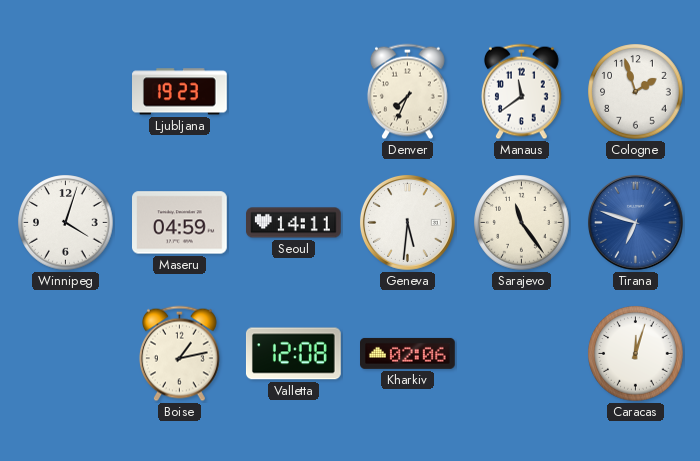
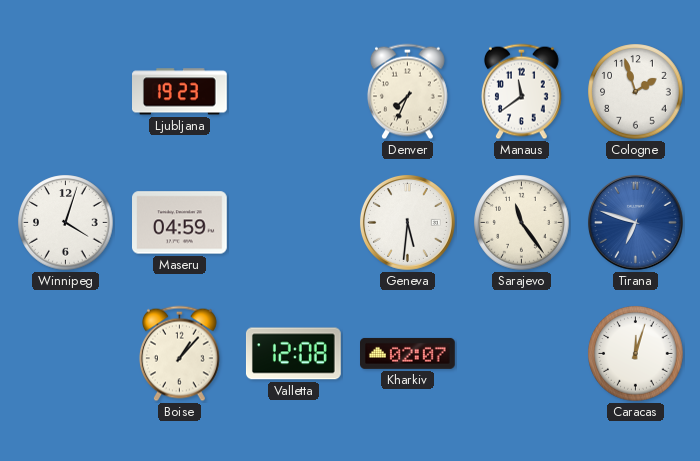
Seoul: 14:11 -> none (294, 223)
Boise: 1:13 -> 1:07 (179, 354)
Kharkiv: 02:06 -> 02:07 (408, 353)
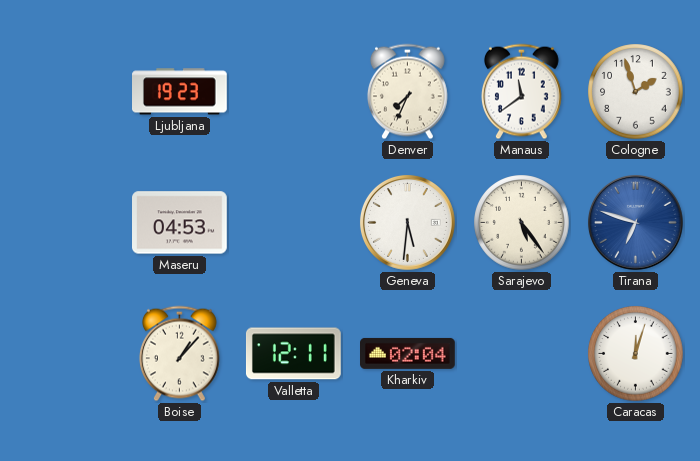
Winnipeg: 4:03 -> none (66, 223)
Maseru: 04:59 -> 04:53 (180, 223)
Sarajevo: 11:24 -> 5:24 (522, 223)
Valletta: 12:08 -> 12:11 (294, 354)
Kharkiv: 02:07 -> 02:04 (408, 353)
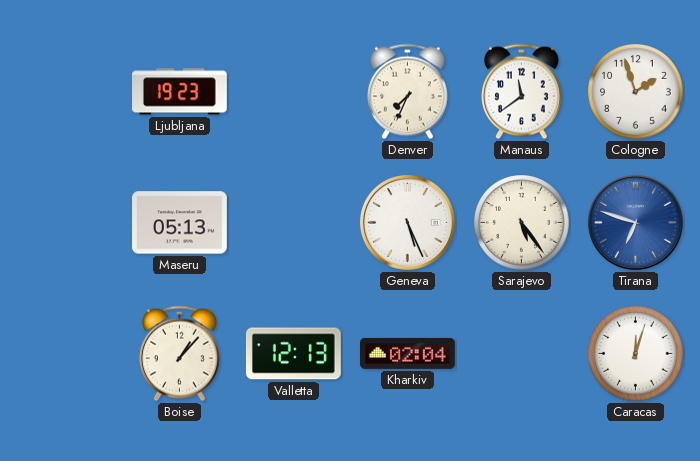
Maseru: 04:53 -> 05:13 (180, 223)
Geneva: 5:31 -> 5:26 (408, 223)
Valletta: 12:11 -> 12:13 (294, 354)
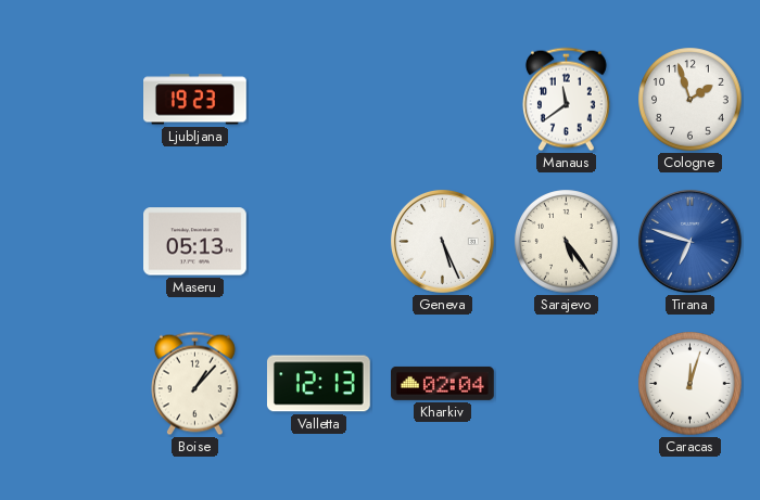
Denver: 7:34 -> none (407, 92)
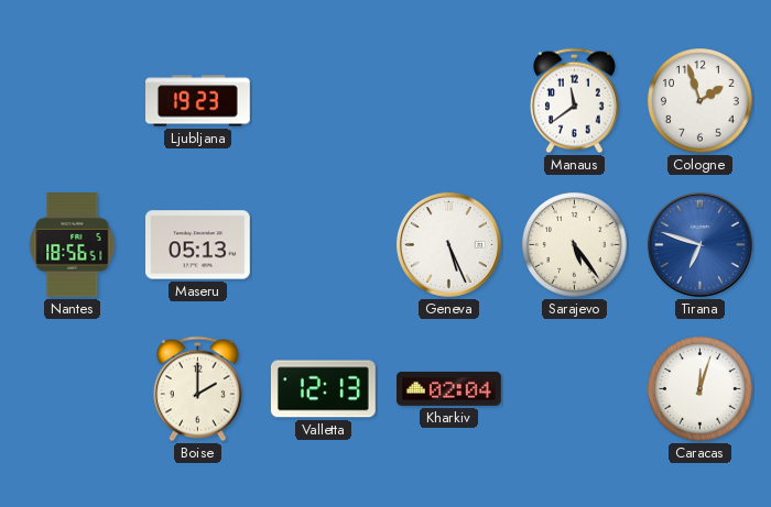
Nantes: none -> 18:56 (73, 245)
Boise: 1:07 -> 2:00 (197, 389)
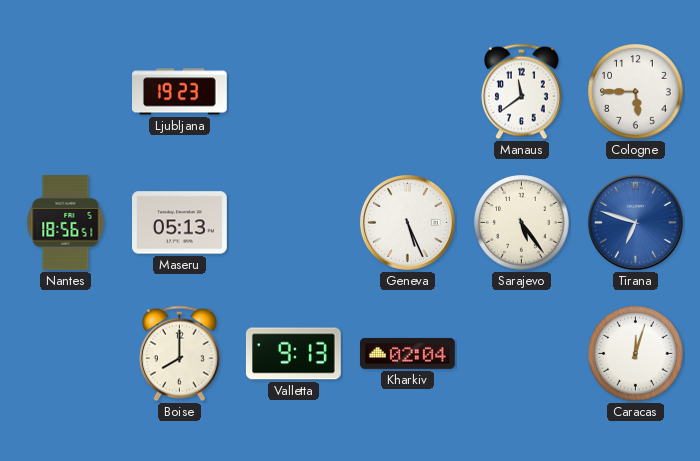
Cologne: 1:57 -> 5:45 (636, 92)
Boise: 2:00 -> 8:00 (179, 354)
Valletta: 12:13 -> 9:13 (294, 354)
